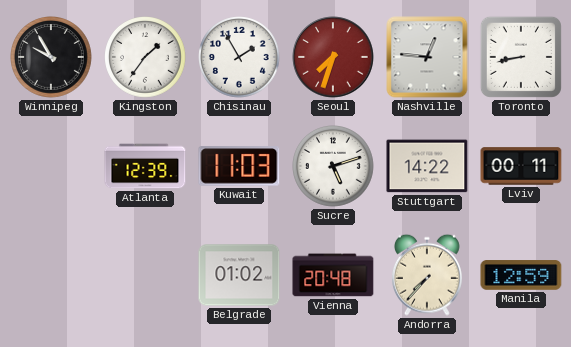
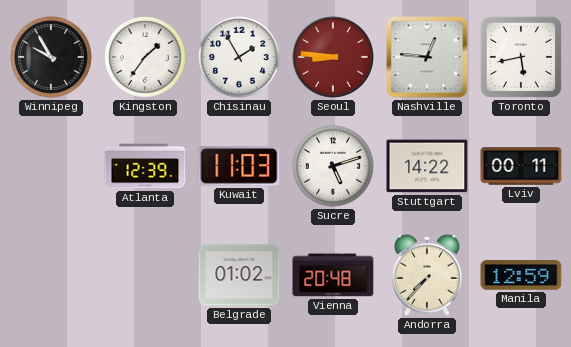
Seoul: 7:33 -> 8:46 (333, 57)
Toronto: 8:43 -> 5:43 (521, 57)
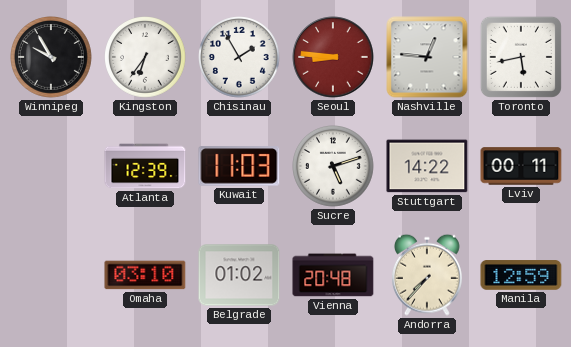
Kingston: 1:36 -> 6:36 (146, 58)
Omaha: none -> 03:10 (145, 275)
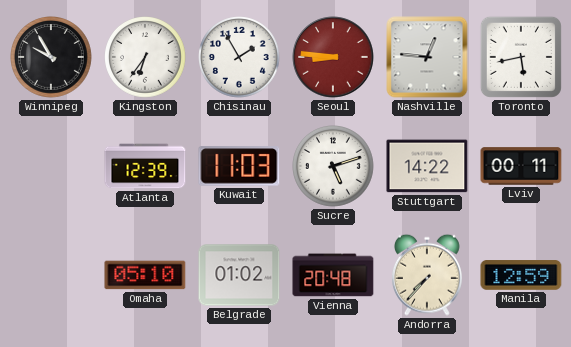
Omaha: 03:10 -> 05:10 (145, 275)
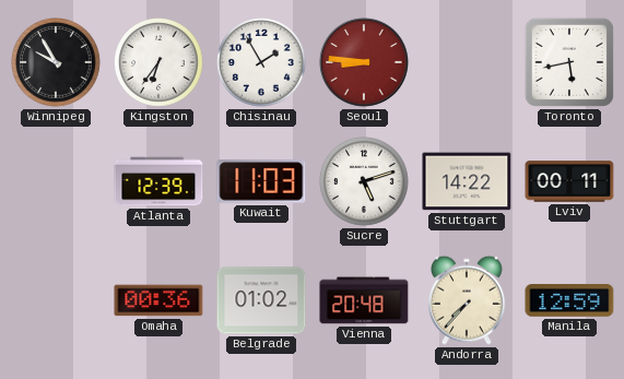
Nashville: 12:46 -> none (427, 57)
Omaha: 05:10 -> 00:36 (158, 300)
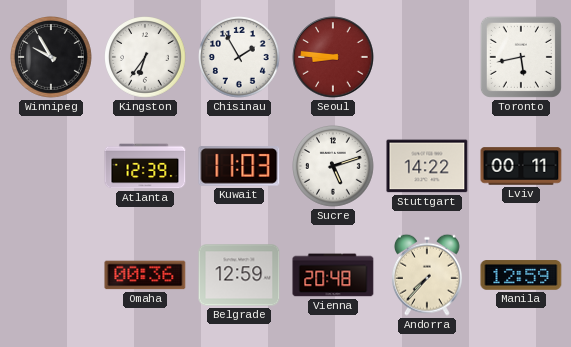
Belgrade: 01:02 -> 12:59 (239, 275)
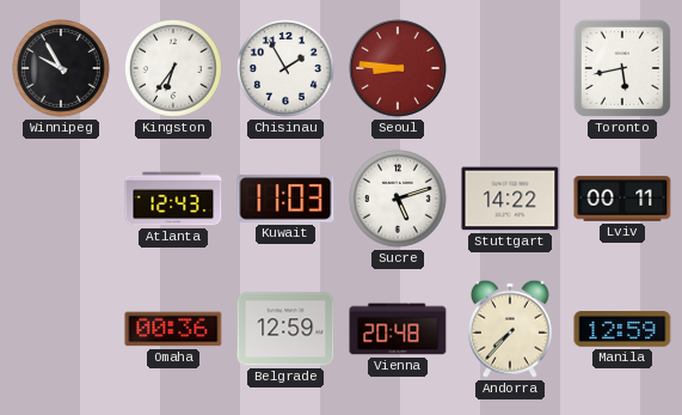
Atlanta: 12:39 -> 12:43 (173, 199)
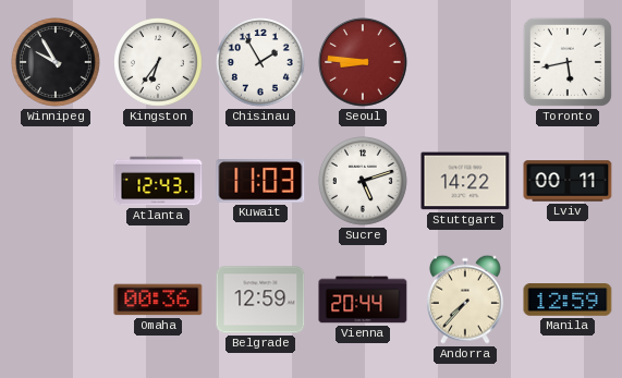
Vienna: 20:48 -> 20:44 (363, 300)
